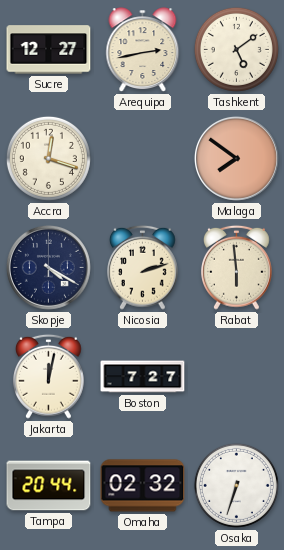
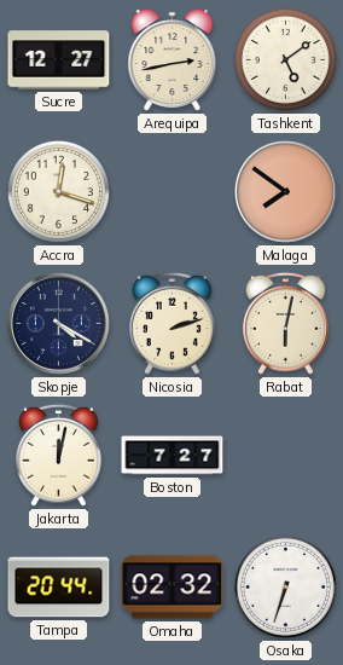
Rabat: 5:59 -> 6:02 (286, 323)
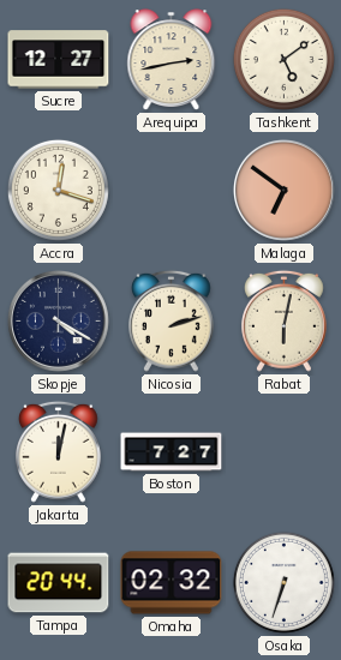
Malaga: 7:51 -> 6:51 (283, 190)
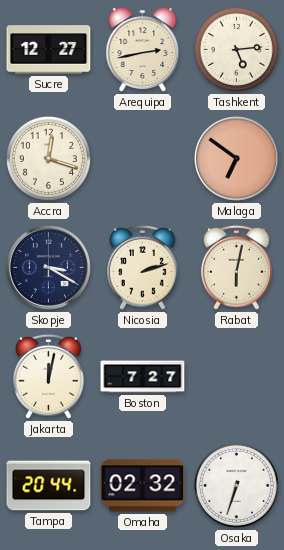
Tashkent: 5:09 -> 5:14 (236, 49)
Skopje: 4:20 -> 3:20 (48, 267)
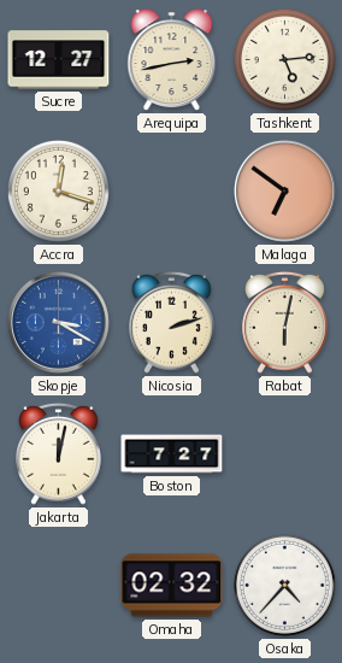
Skopje dial: navy -> blue (58, 322)
Tampa: 20:44 -> none (49, 486)
Osaka: 6:33 -> 4:37 (284, 585)
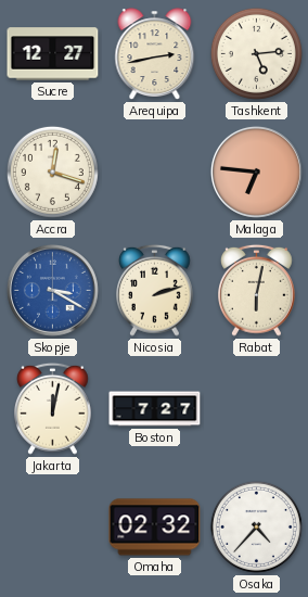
Malaga: 6:51 -> 6:46 (256, 172)
